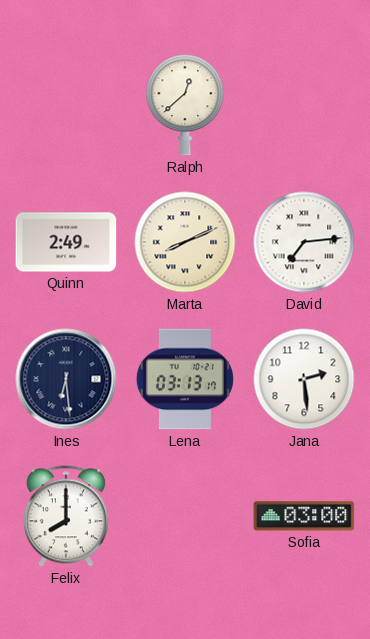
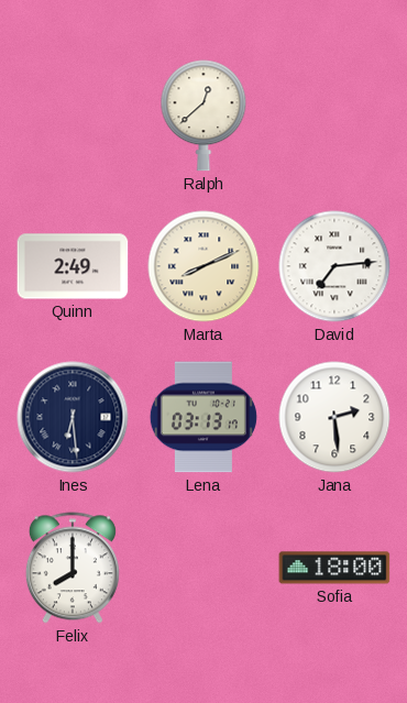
Sofia: 03:00 -> 18:00 (334, 568)
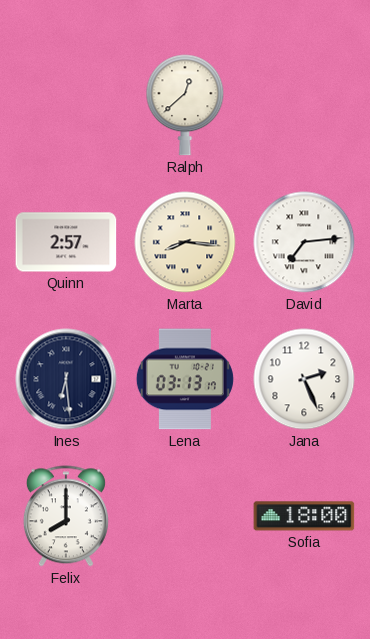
Quinn: 2:49 -> 2:57 (66, 242)
Marta: 8:11 -> 8:16 (185, 242)
Jana: 2:29 -> 2:26 (304, 379)
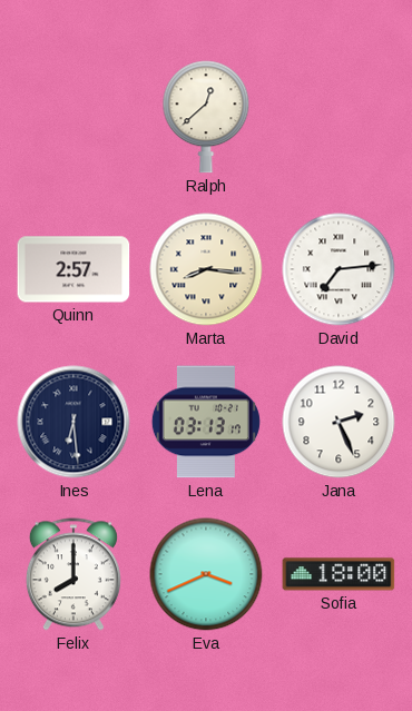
Eva: none -> 3:41 (206, 574)
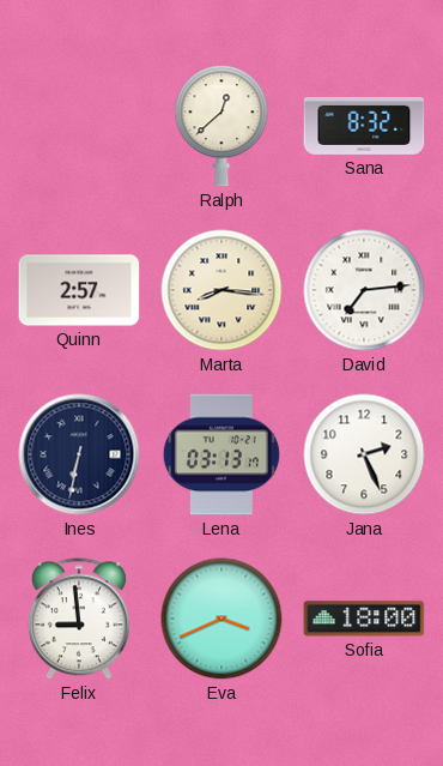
Sana: none -> 8:32 (364, 126)
Ines: 6:29 -> 6:32 (79, 454)
Felix: 8:00 -> 8:59 (79, 619)
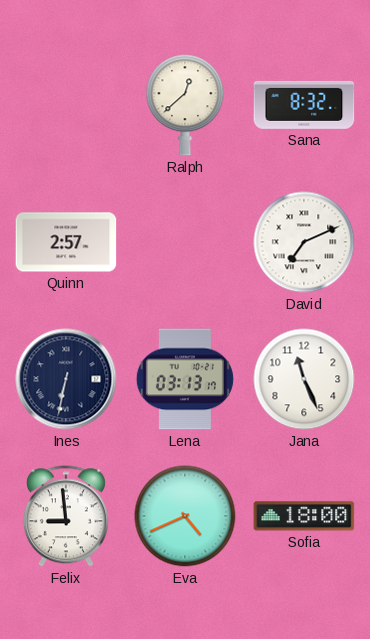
Marta: 8:16 -> none (221, 290)
David: 7:14 -> 7:11 (304, 242)
Jana: 2:26 -> 11:26 (304, 379)
Eva: 3:41 -> 4:41 (185, 516)
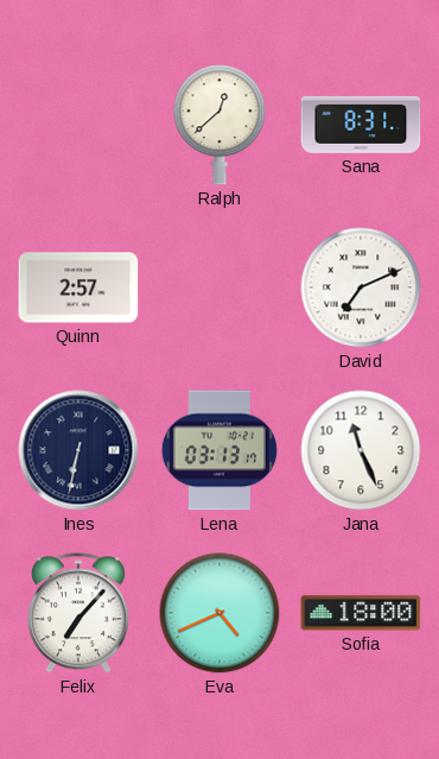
Sana: 8:32 -> 8:31 (361, 125)
Felix: 8:59 -> 7:07 (78, 613)
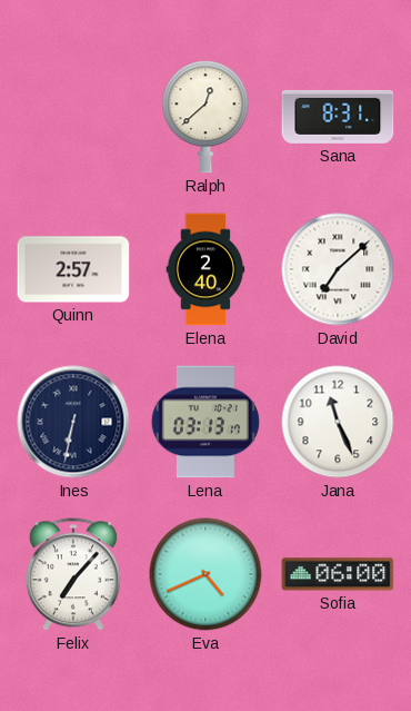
Elena: none -> 2:40 (205, 269)
David: 7:11 -> 7:08 (338, 269)
Sofia: 18:00 -> 06:00 (338, 574)
